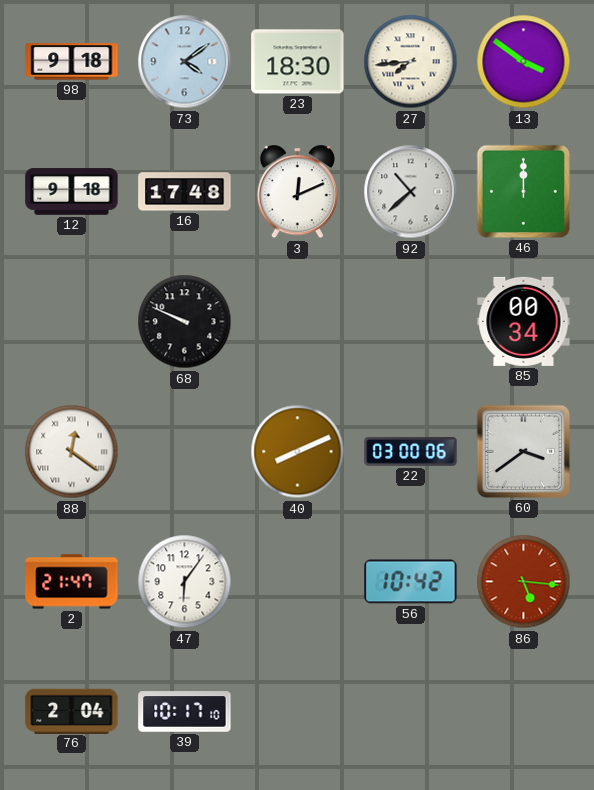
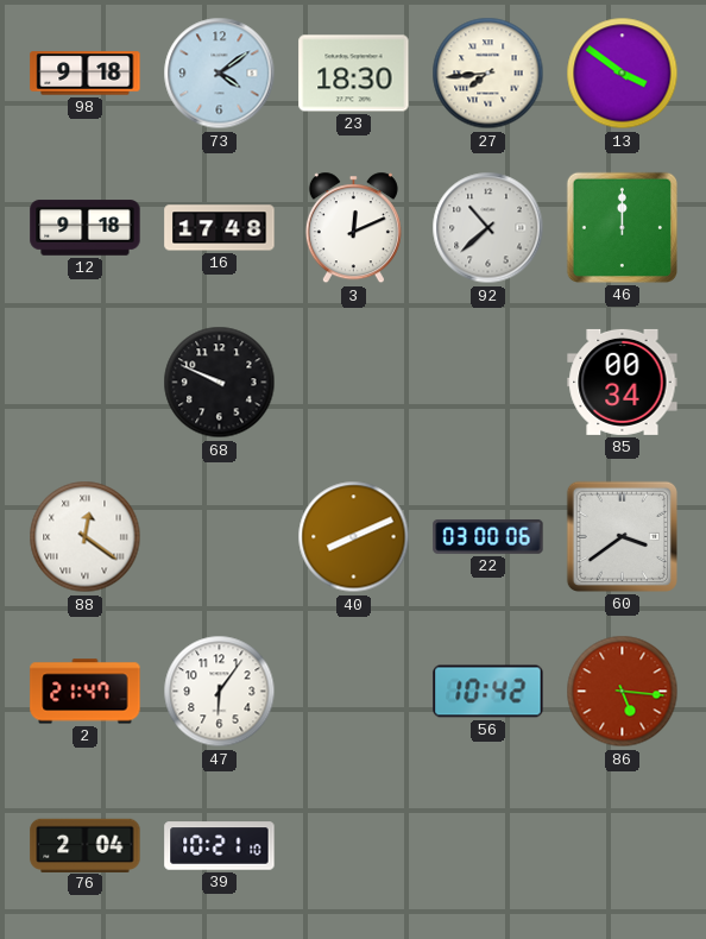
39: 10:17 -> 10:21 (220, 846)
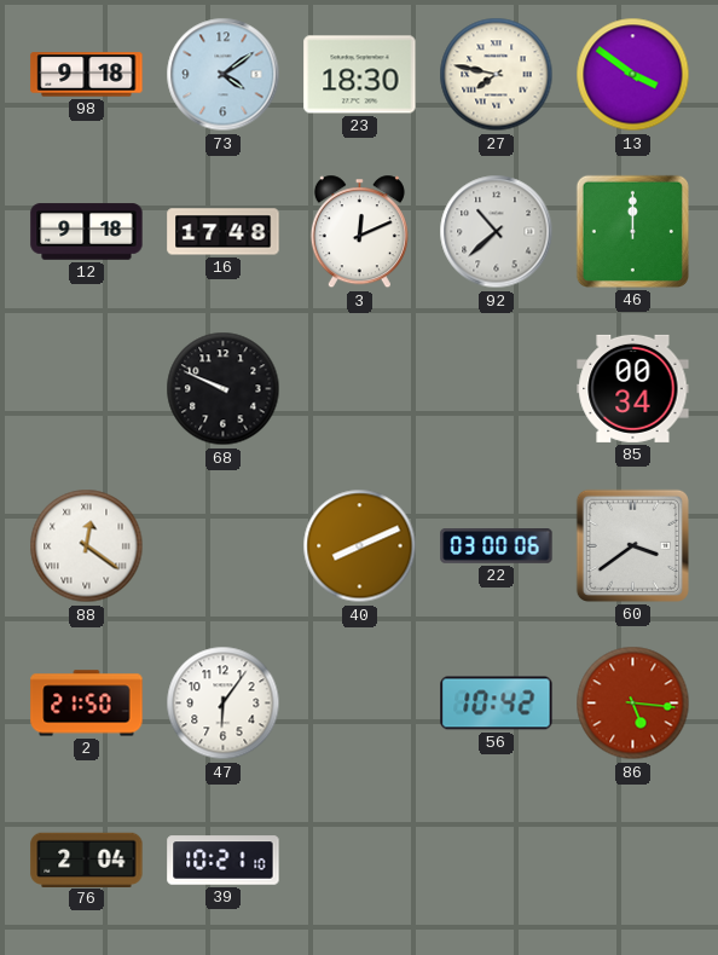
27: 7:44 -> 7:47 (497, 75)
2: 21:47 -> 21:50 (87, 704)
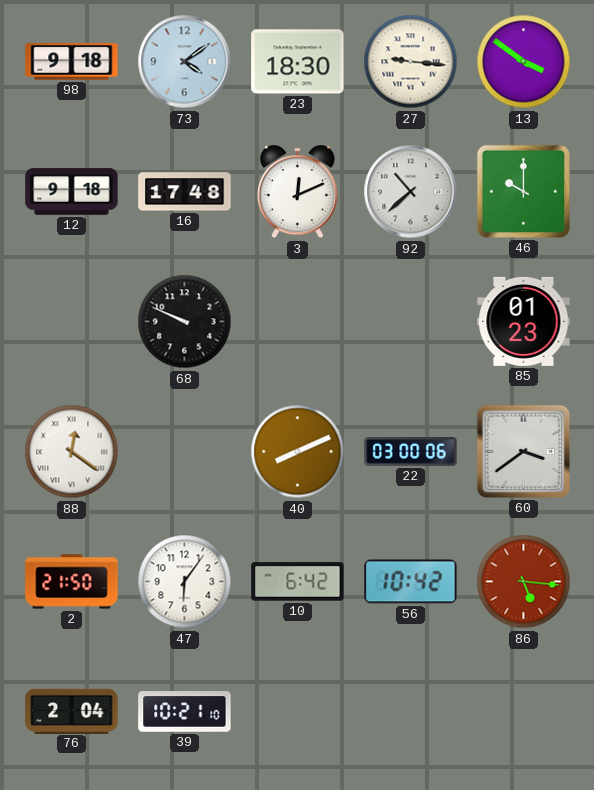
27: 7:47 -> 9:16 (411, 62)
46: 12:00 -> 10:00 (523, 191)
85: 00:34 -> 01:23 (524, 321)
10: none -> 6:42 (298, 582)
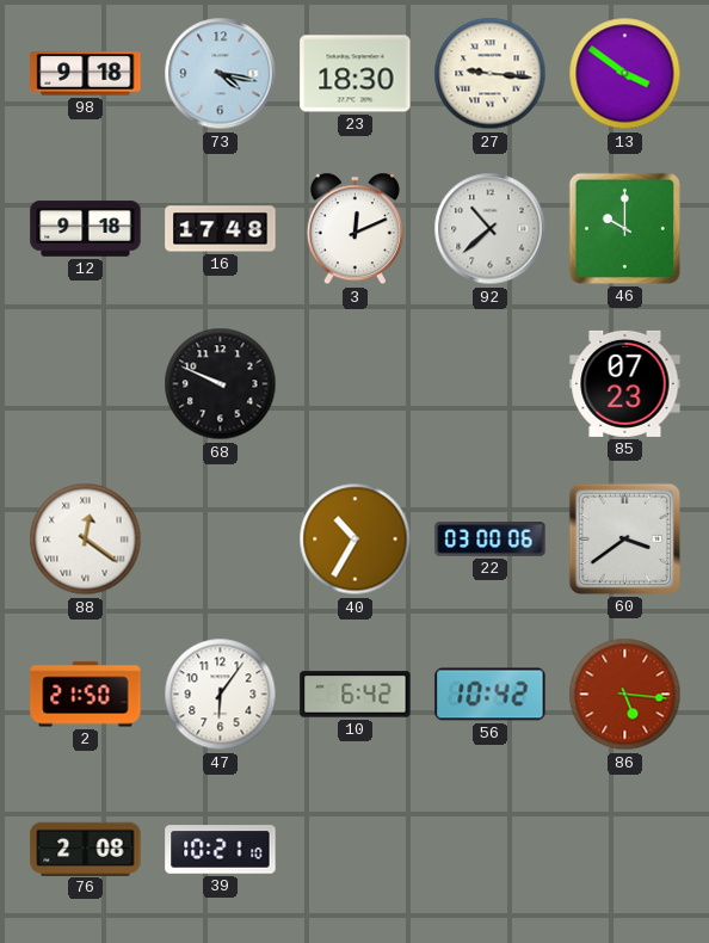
73: 4:09 -> 4:17 (221, 74)
85: 01:23 -> 07:23 (625, 383)
40: 8:11 -> 10:35 (356, 540)
76: 2:04 -> 2:08 (86, 849)
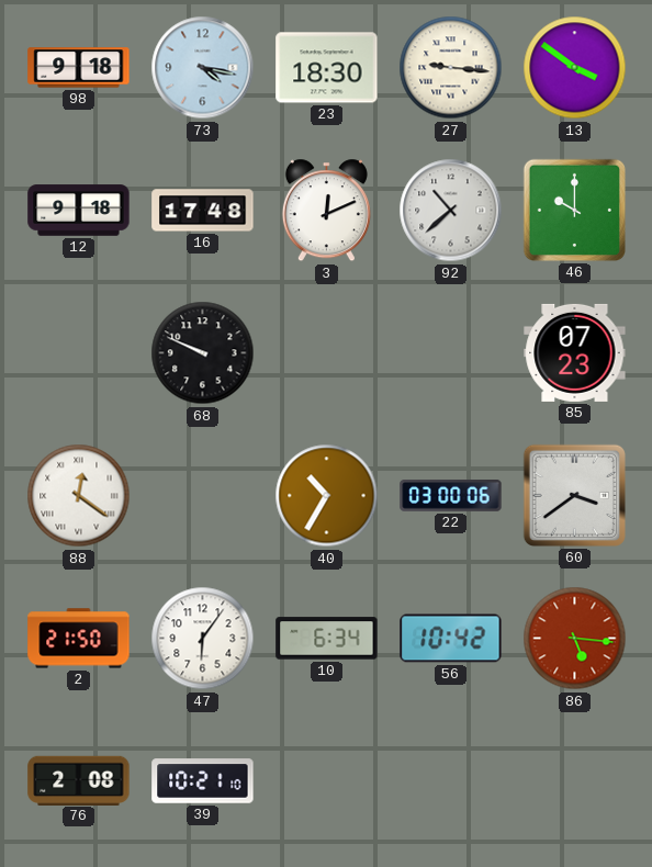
10: 6:42 -> 6:34 (327, 639)
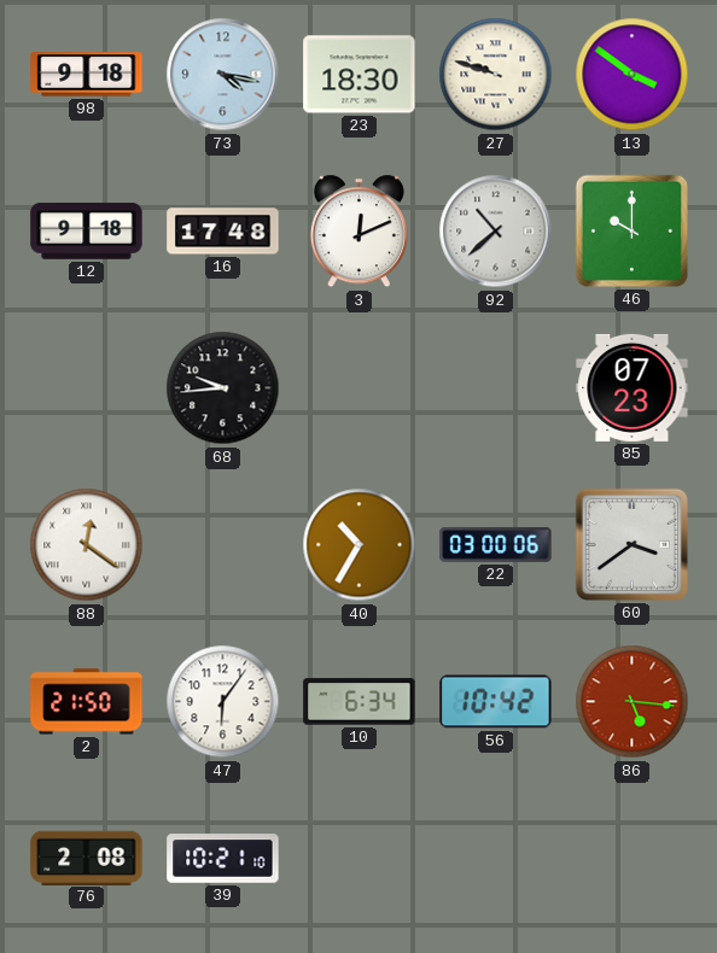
27: 9:16 -> 9:48 (496, 75)
68: 9:49 -> 9:44 (223, 388)
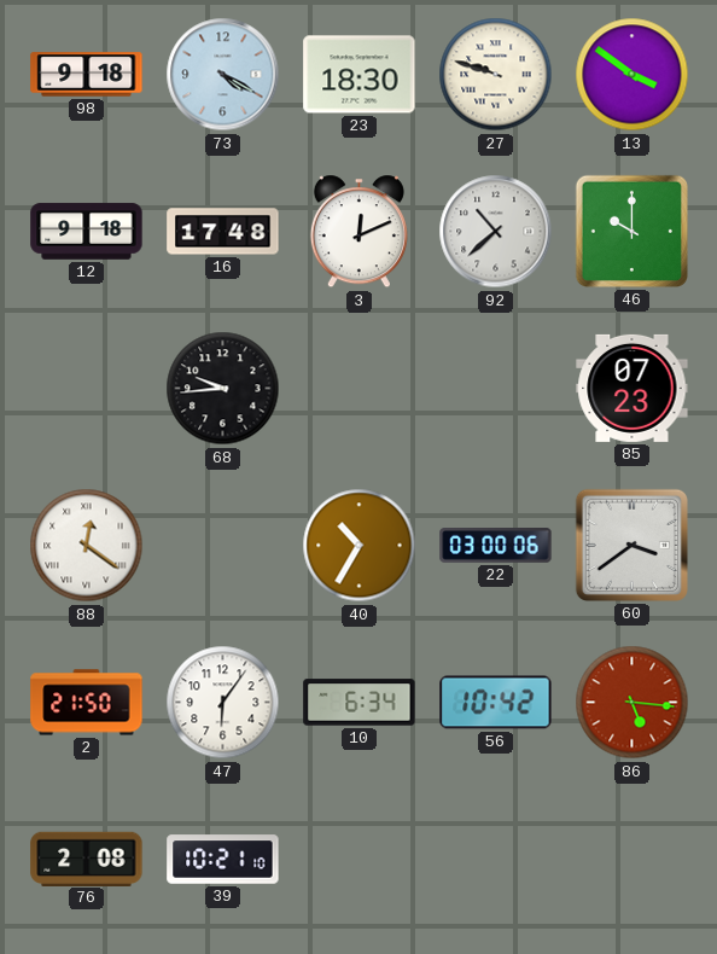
73: 4:17 -> 4:20 (223, 75)
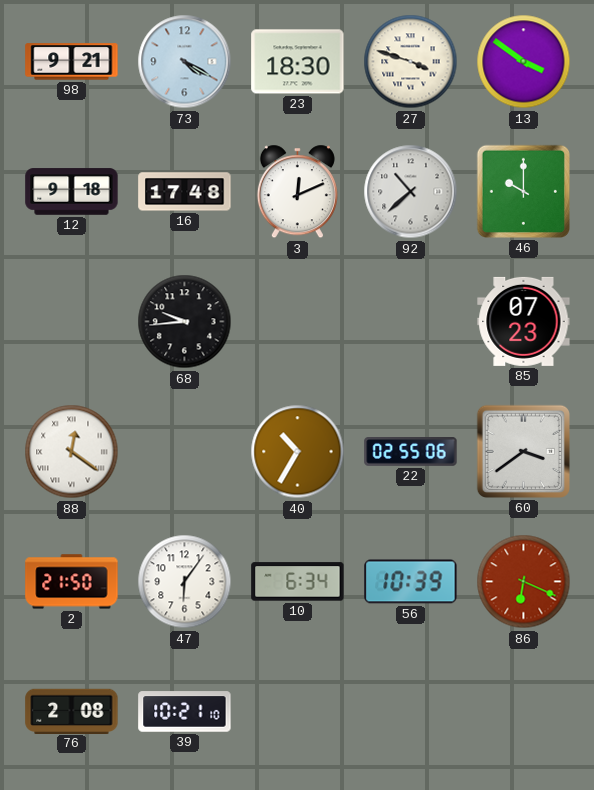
98: 9:18 -> 9:21 (72, 62)
27: 9:48 -> 3:48 (411, 62)
22: 03:00 -> 02:55 (411, 452)
56: 10:42 -> 10:39 (411, 582)
86: 5:16 -> 6:19 (524, 582)
